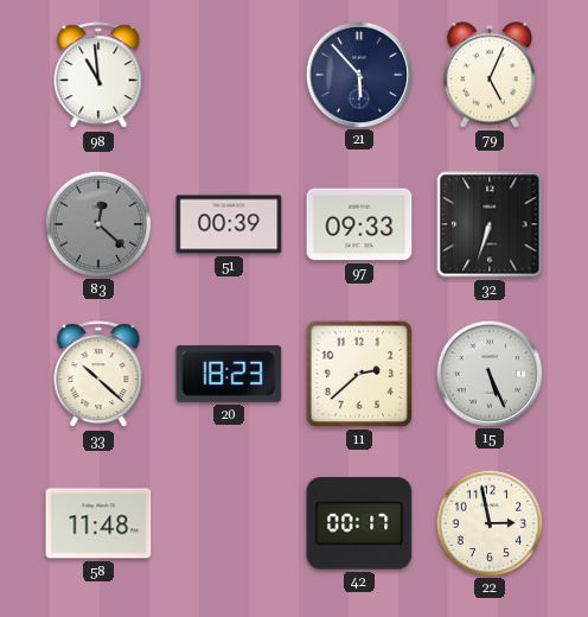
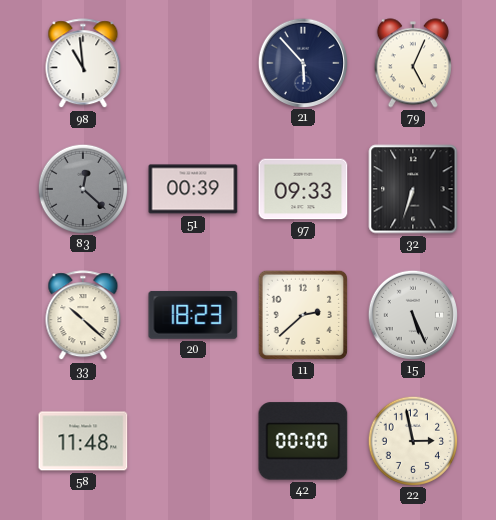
42: 00:17 -> 00:00 (303, 441)
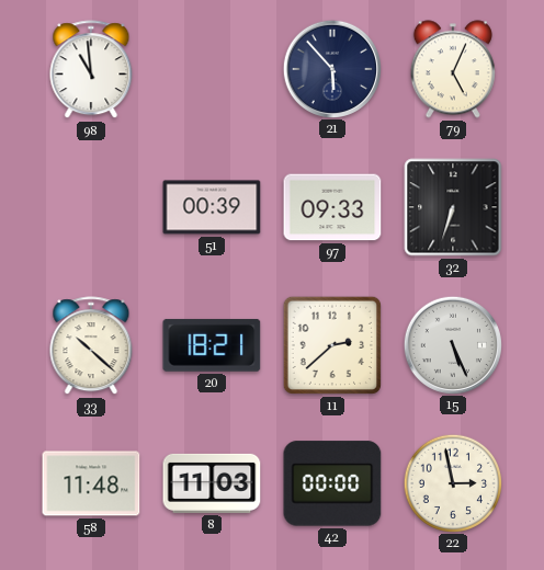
83: 12:22 -> none (82, 188)
20: 18:23 -> 18:21 (212, 345)
8: none -> 11:03 (212, 483)
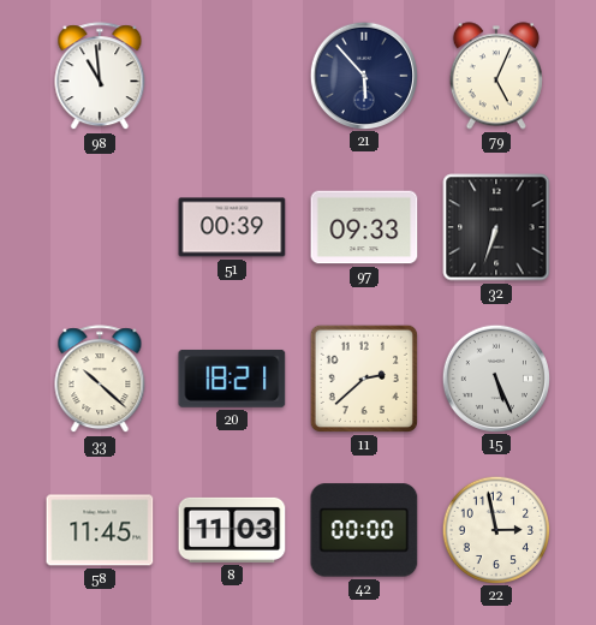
58: 11:48 -> 11:45 (100, 530)
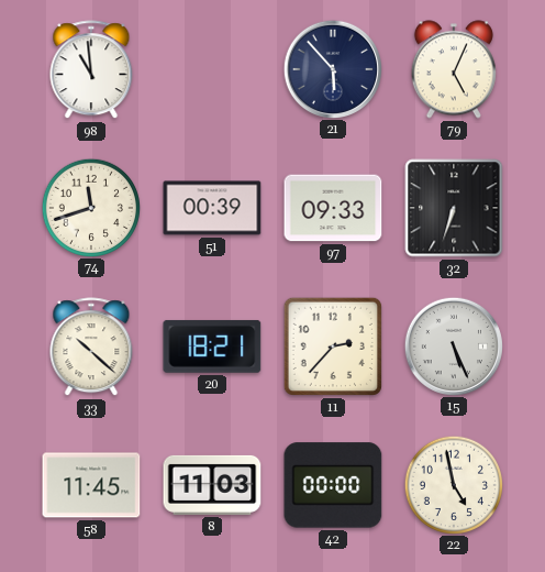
74: none -> 11:42 (90, 207)
11: 2:38 -> 2:37 (333, 346)
22: 2:58 -> 4:58 (453, 484)
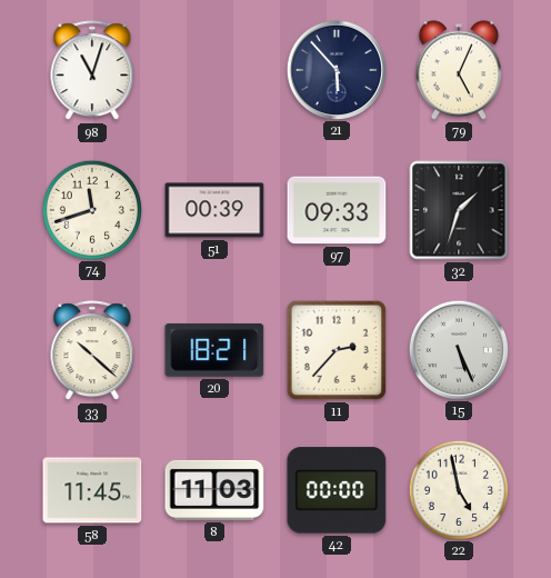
98: 10:59 -> 11:03 (92, 71)
32: 6:33 -> 1:33 (459, 210)
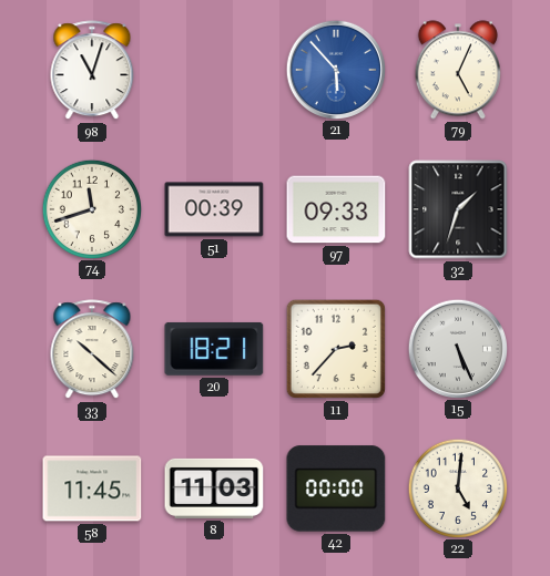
21 dial: navy -> blue (335, 69)
22: 4:58 -> 5:01 (457, 487)
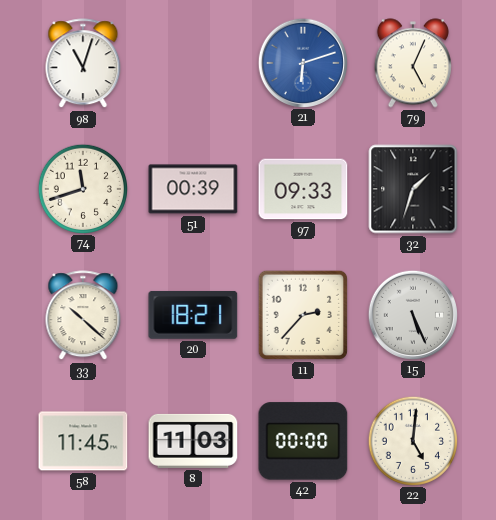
21: 5:53 -> 6:12 (302, 62)
